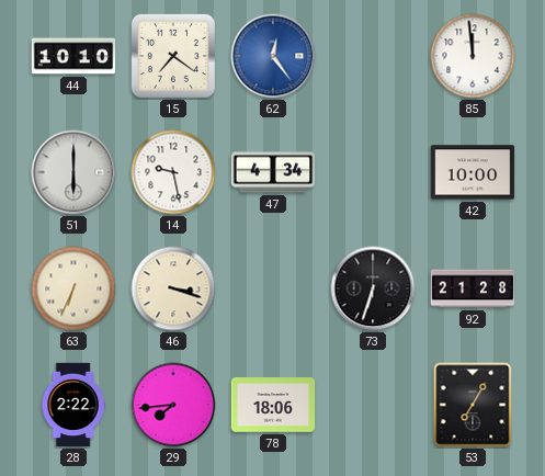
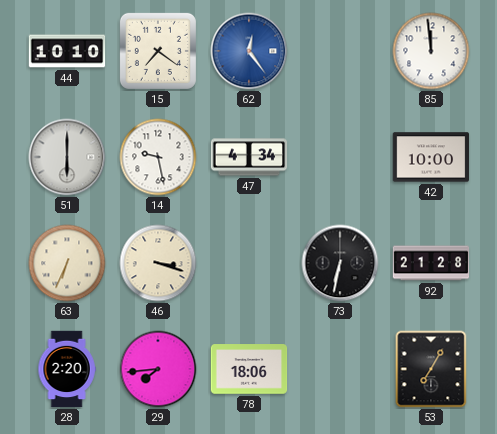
73: 6:33 -> 6:32 (340, 263)
28: 2:22 -> 2:20 (67, 369)
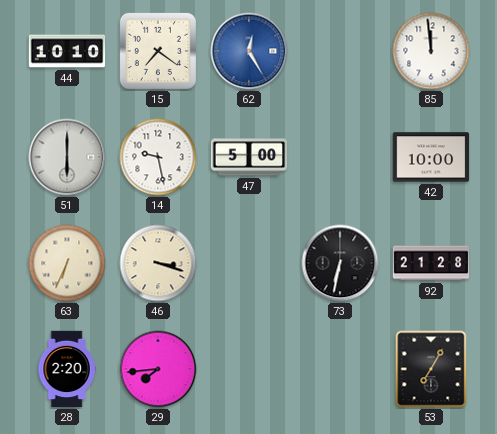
62: 12:24 -> 12:25 (249, 51)
47: 4:34 -> 5:00 (249, 157)
78: 18:06 -> none (249, 369)
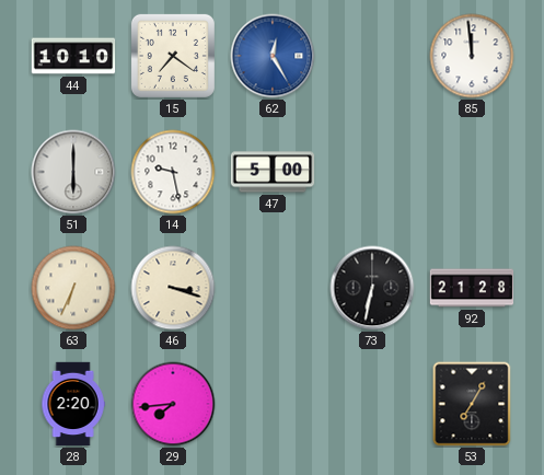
42: 10:00 -> none (431, 157)
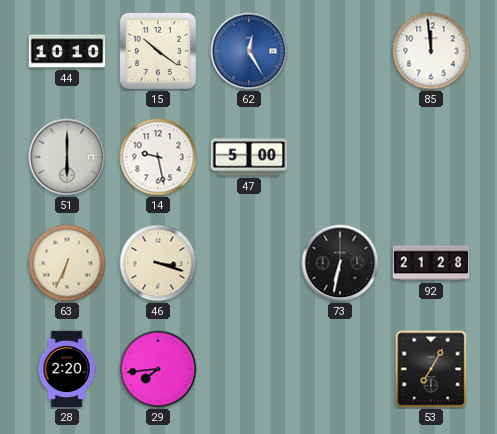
15: 7:21 -> 10:21 (158, 51)
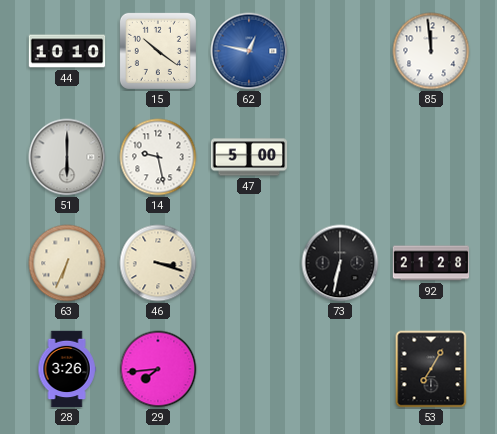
62: 12:25 -> 12:47 (249, 51)
28: 2:20 -> 3:26 (67, 369)
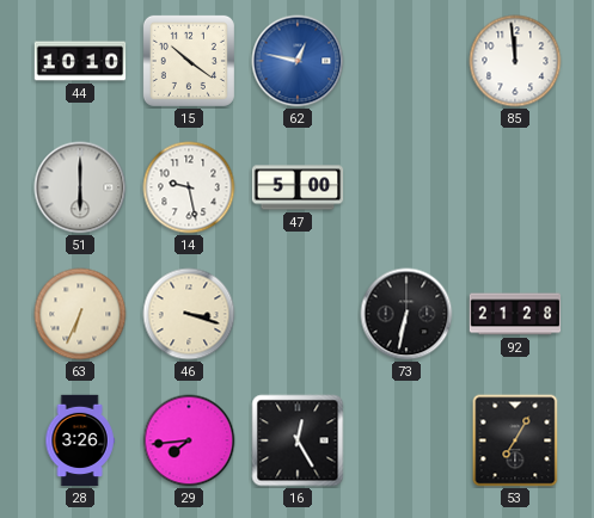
16: none -> 12:25 (298, 440)
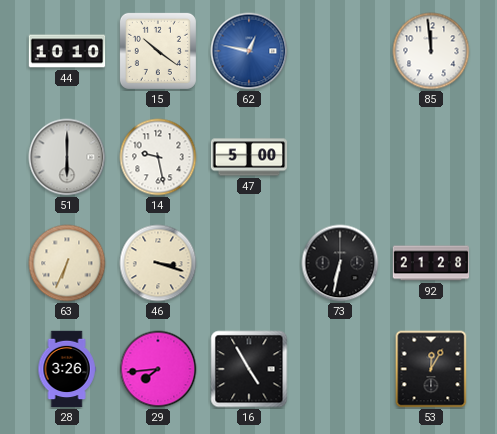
16: 12:25 -> 4:55 (249, 369)
53: 7:05 -> 12:05 (431, 369)
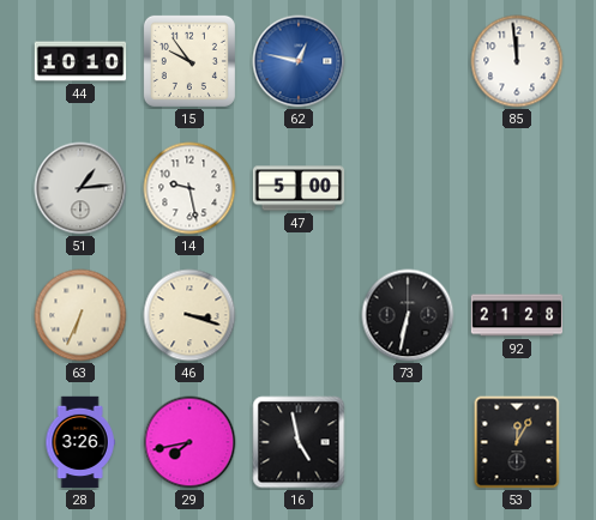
15: 10:21 -> 9:54 (189, 61)
51: 6:00 -> 1:14 (80, 188)
29: 7:44 -> 7:43 (189, 442)
16: 4:55 -> 4:58 (299, 442)
